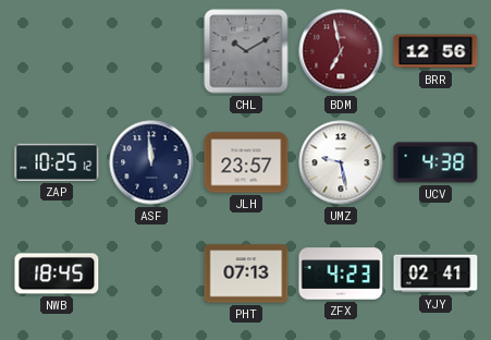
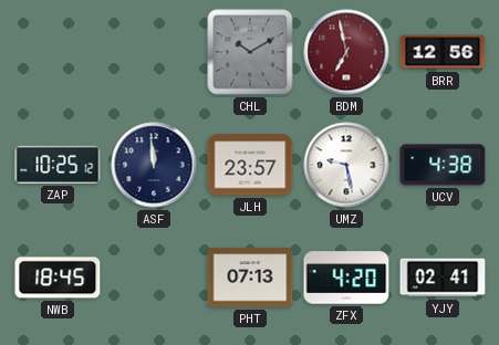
ZFX: 4:23 -> 4:20 (346, 278)
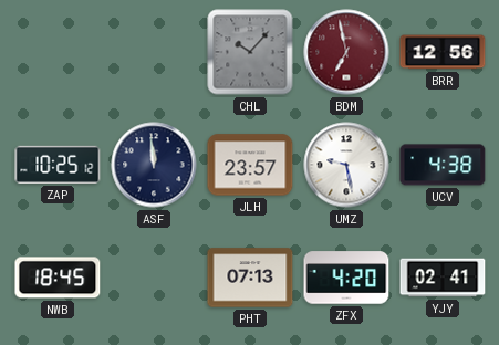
CHL: 10:10 -> 10:07 (250, 52)
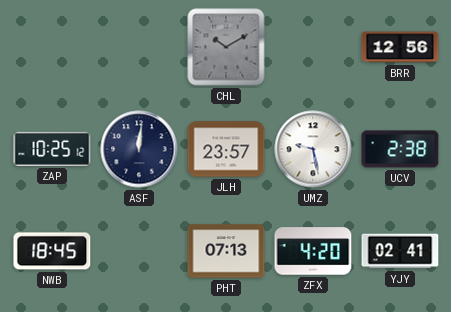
CHL: 10:07 -> 10:10 (226, 47)
BDM: 6:58 -> none (346, 52)
ASF: 11:59 -> 12:01 (139, 149)
UCV: 4:38 -> 2:38 (400, 149)
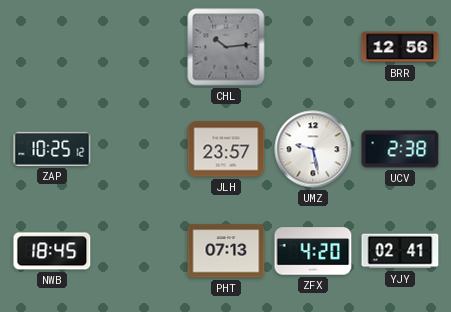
CHL: 10:10 -> 10:14 (226, 47)
ASF: 12:01 -> none (139, 149)
